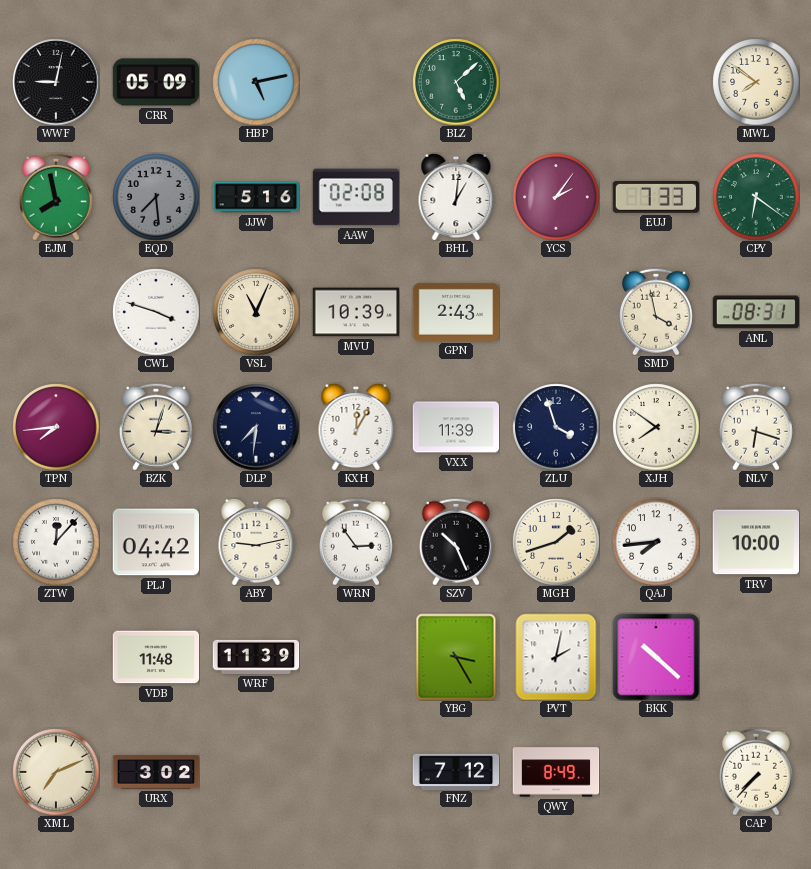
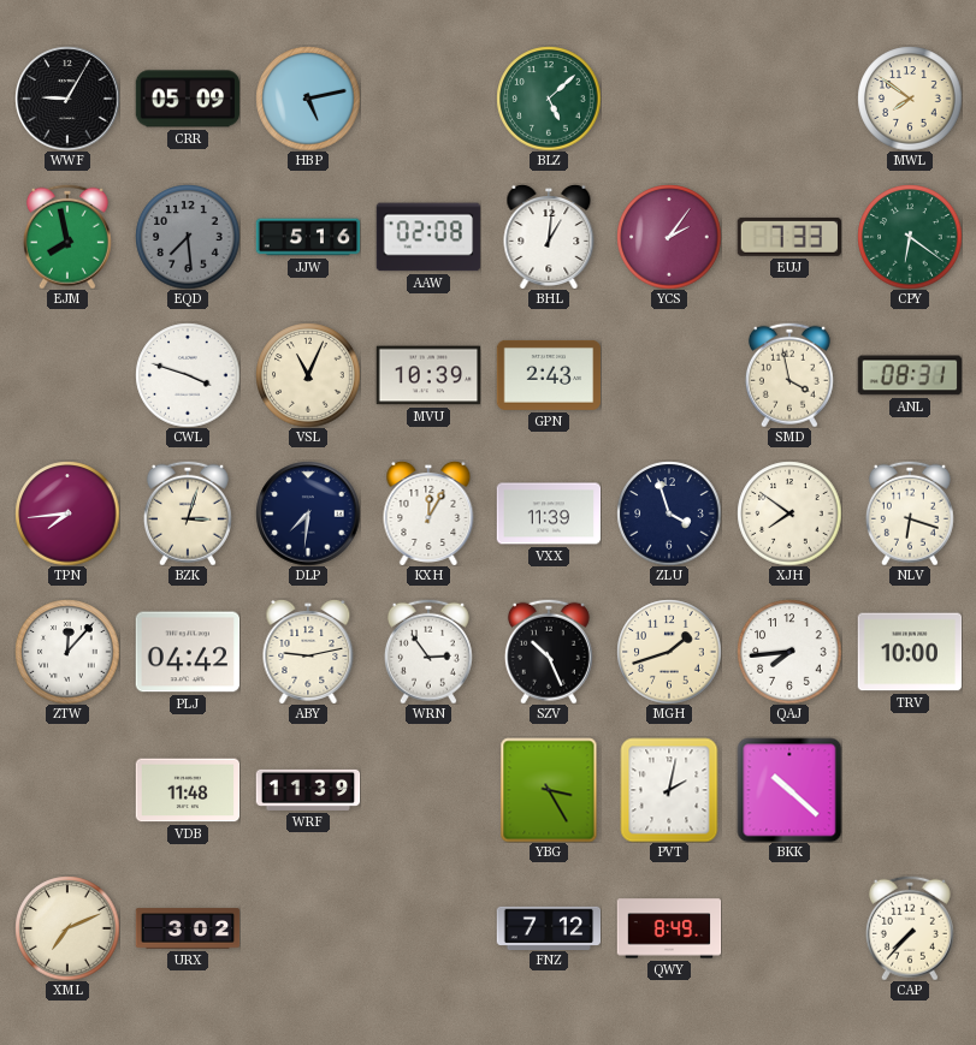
WWF: 9:02 -> 9:05 (67, 99)
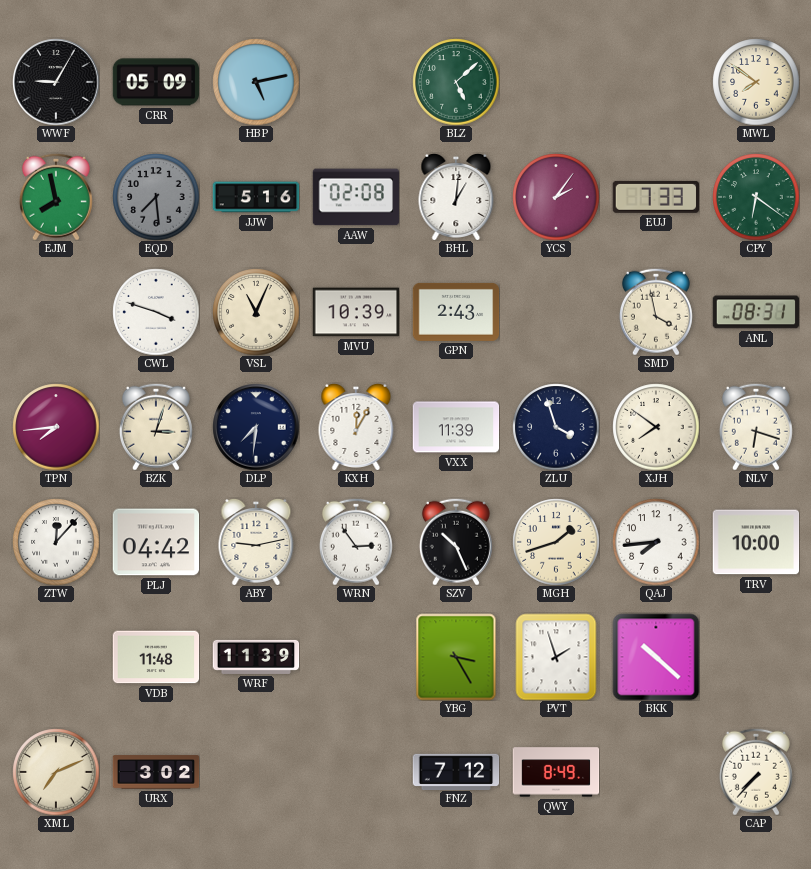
PVT: 2:02 -> 1:57 (556, 657)
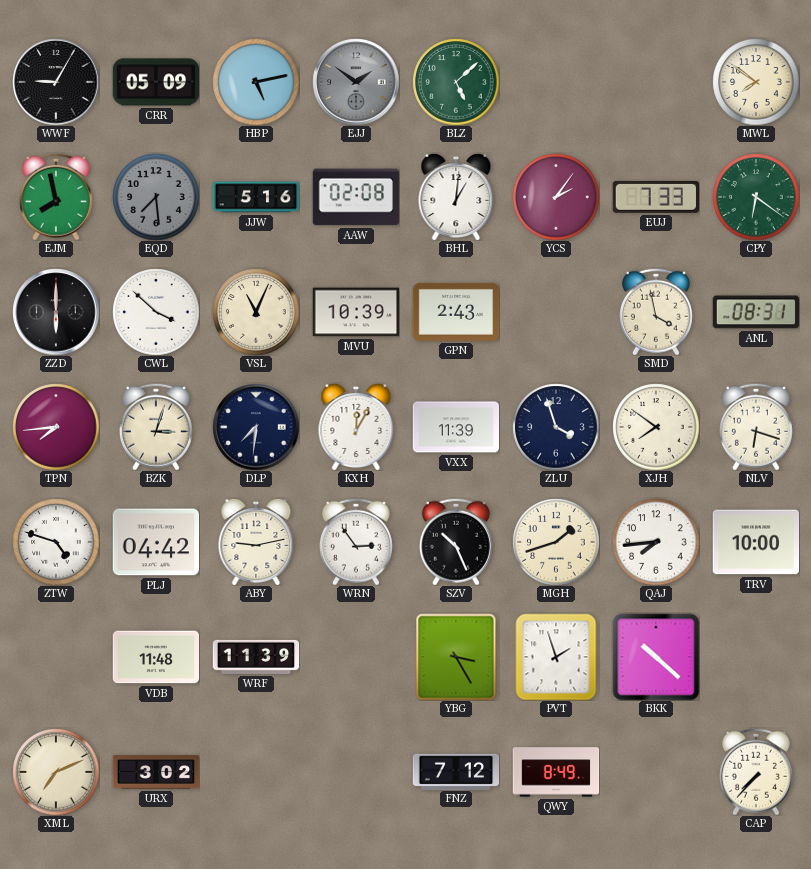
EJJ: none -> 1:51 (356, 82)
ZZD: none -> 6:00 (56, 312)
CWL: 3:48 -> 3:52 (156, 312)
ZTW: 12:07 -> 4:48 (56, 542)
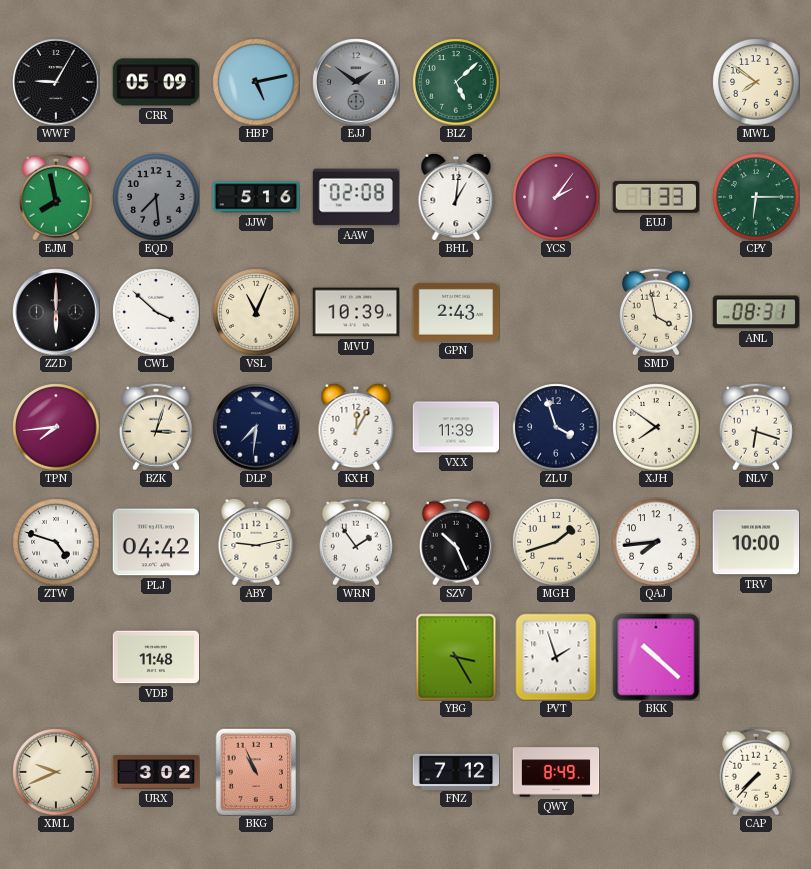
CPY: 6:21 -> 6:15 (756, 197)
WRN: 2:54 -> 1:54 (356, 542)
WRF: 11:39 -> none (256, 657)
XML: 7:11 -> 9:41 (56, 772)
BKG: none -> 10:56 (255, 772)
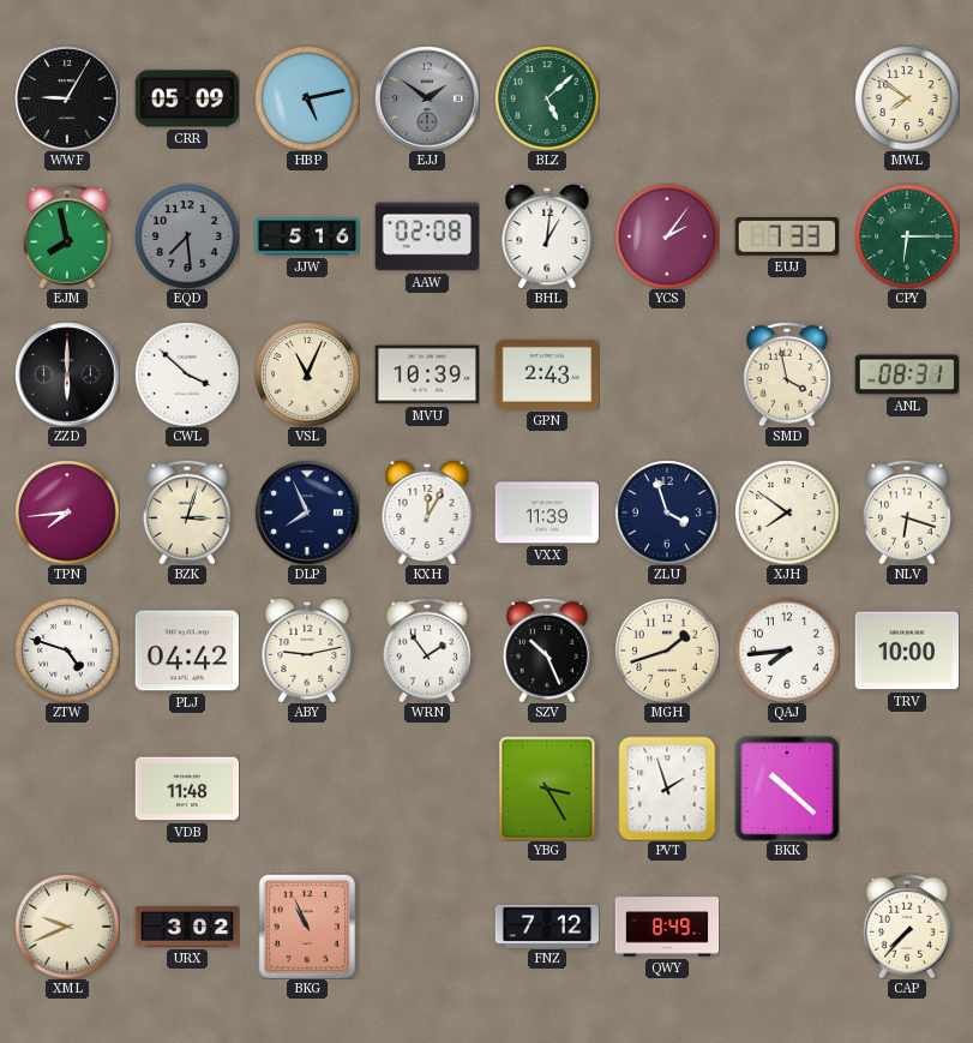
DLP: 7:31 -> 7:56 (307, 512)
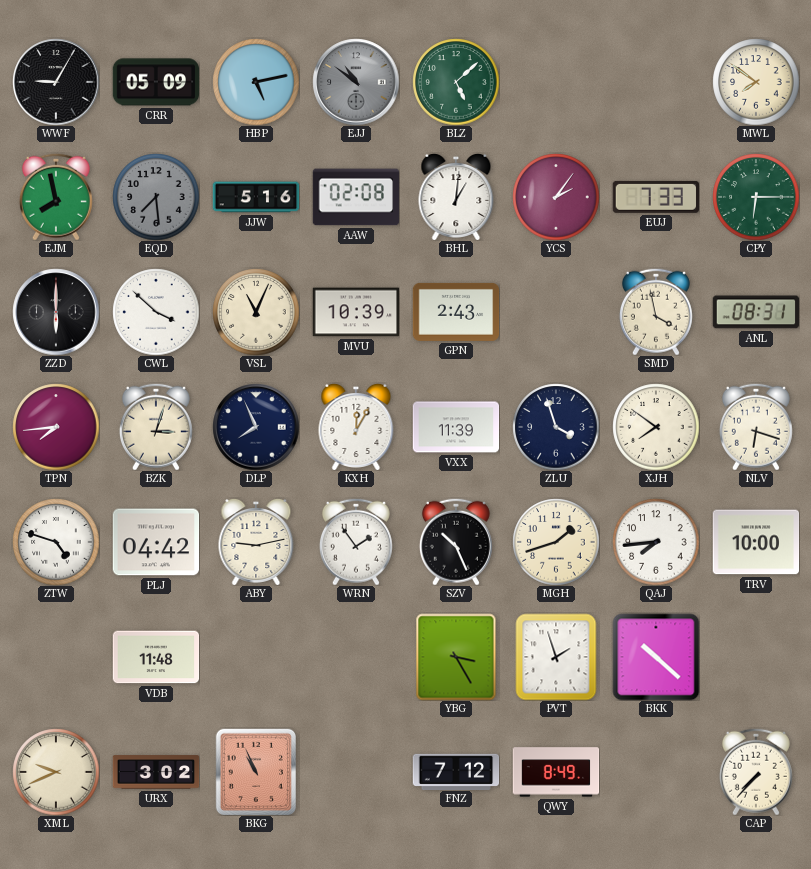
EJJ: 1:51 -> 10:51 (356, 82)
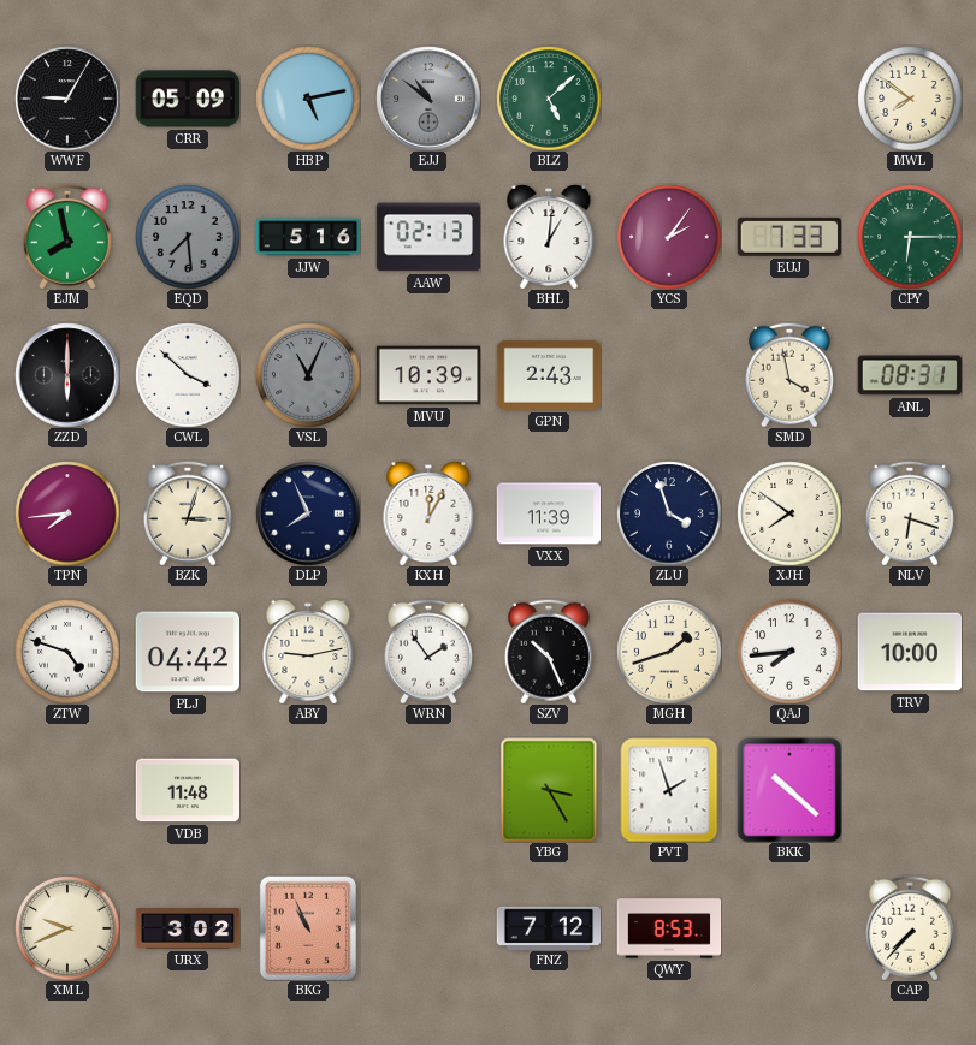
AAW: 02:08 -> 02:13 (428, 237)
VSL dial: cream -> grey (308, 375)
QWY: 8:49 -> 8:53 (669, 928)
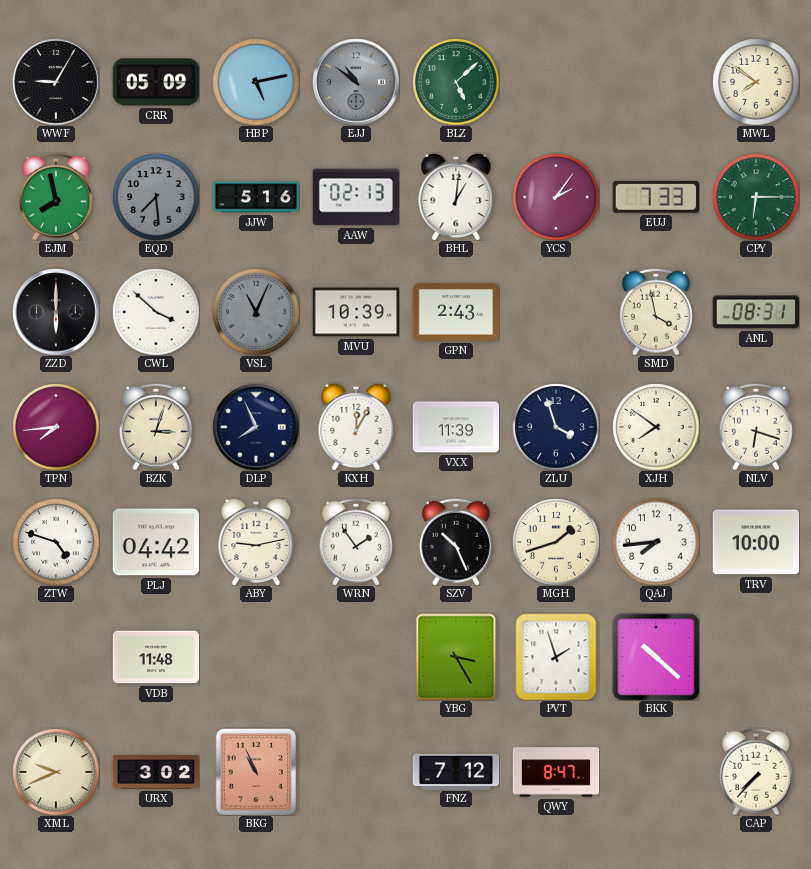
QWY: 8:53 -> 8:47 (556, 772)
